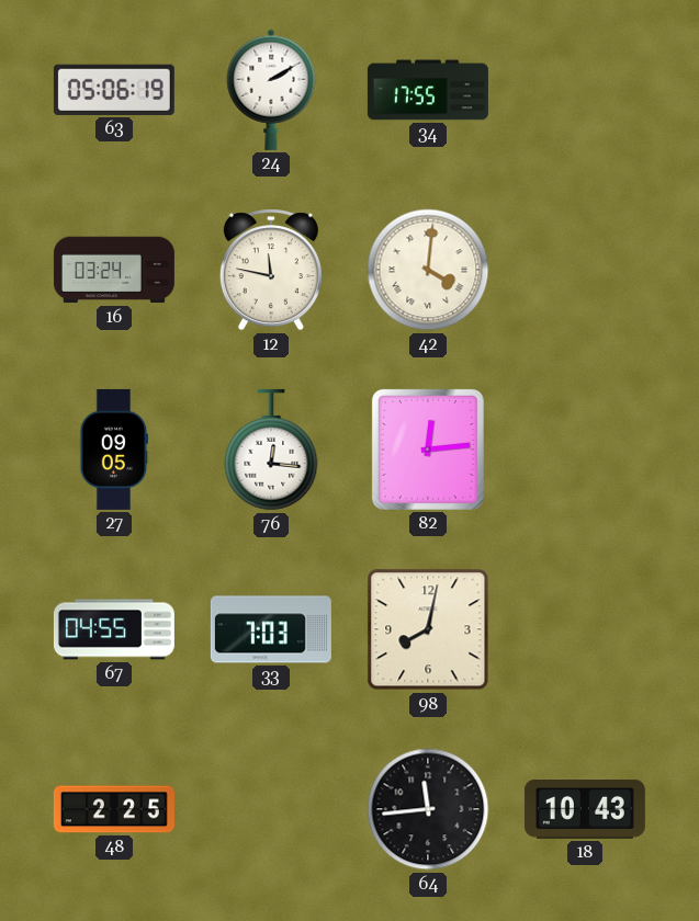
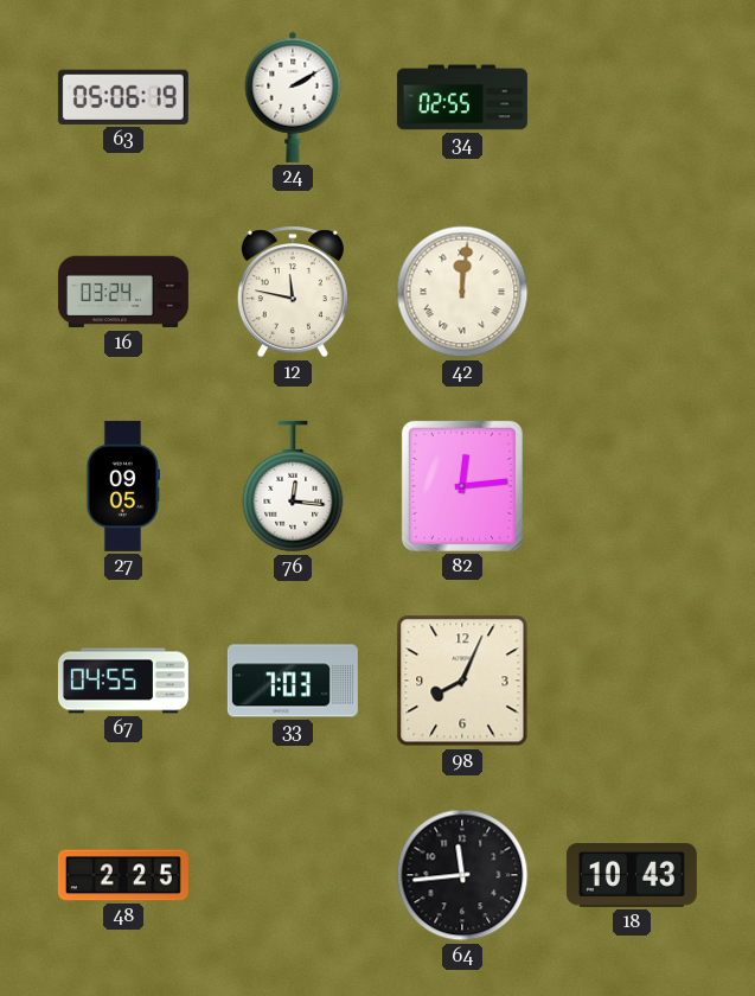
34: 17:55 -> 02:55 (462, 97)
42: 4:01 -> 12:01 (462, 292)
98: 8:02 -> 8:04 (462, 681)
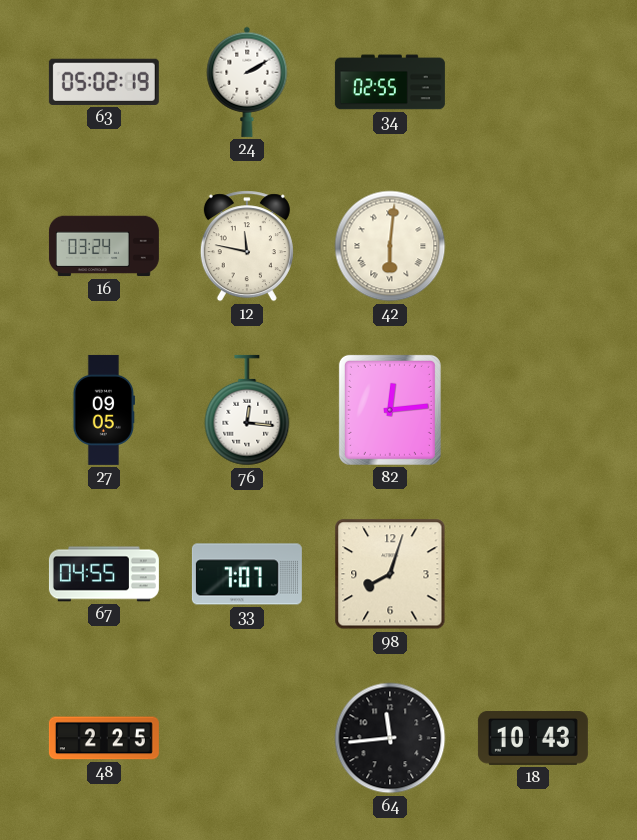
63: 05:06 -> 05:02 (104, 82)
42: 12:01 -> 6:01 (390, 246)
33: 7:03 -> 7:07 (247, 574)
98: 8:04 -> 8:03 (390, 574)
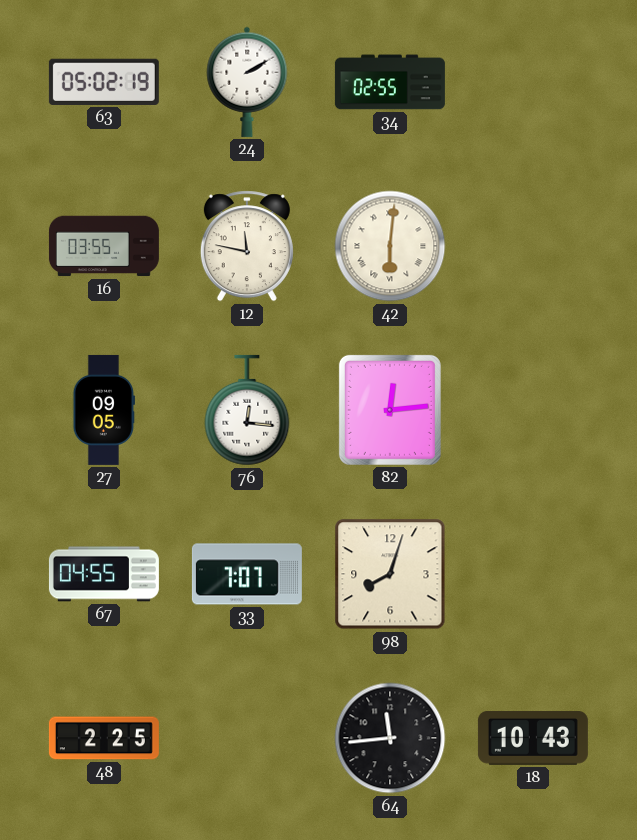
16: 03:24 -> 03:55 (104, 246)
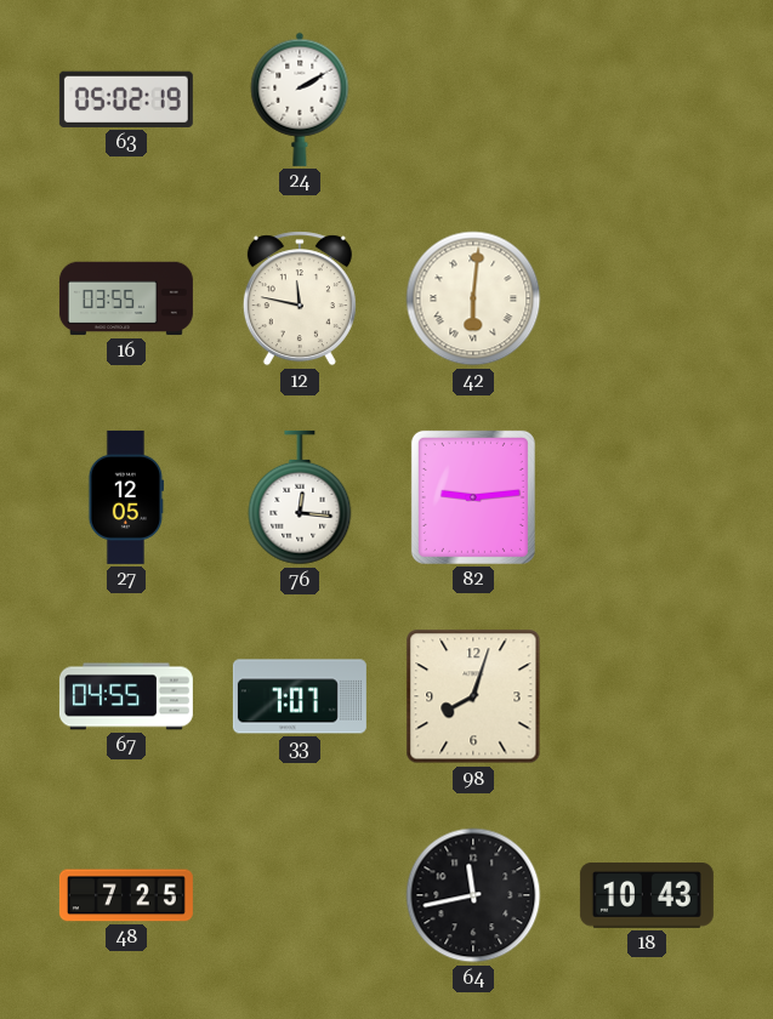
34: 02:55 -> none (390, 82)
27: 09:05 -> 12:05 (125, 497)
82: 12:14 -> 9:14 (473, 497)
48: 2:25 -> 7:25 (126, 895)
64: 11:44 -> 11:43 (473, 895)
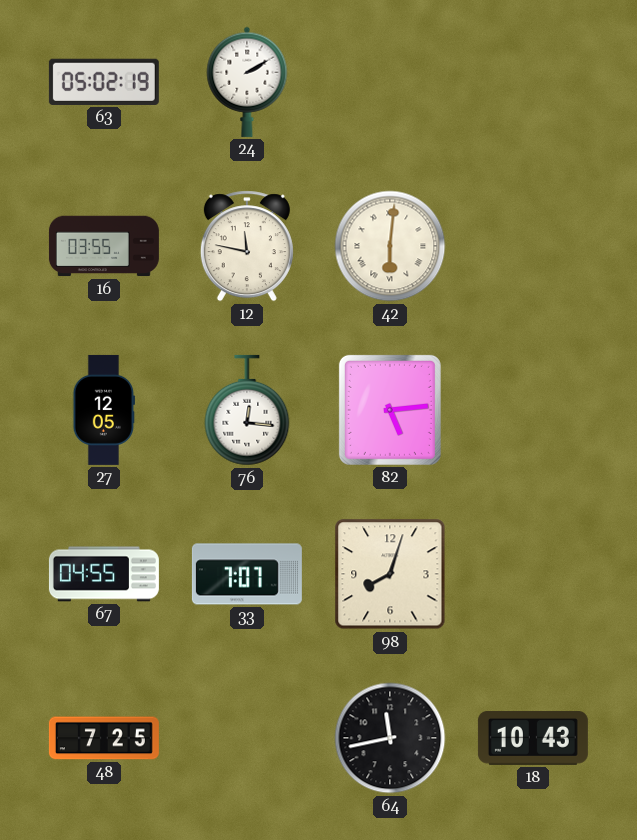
82: 9:14 -> 5:14 (390, 410)
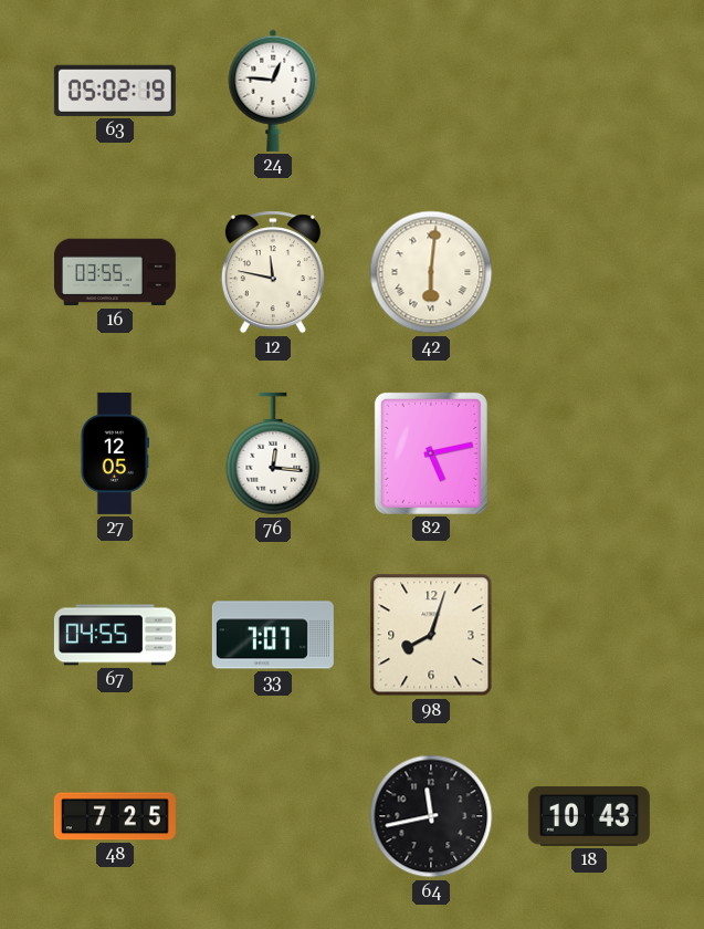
24: 2:10 -> 12:46 (273, 91)
82: 5:14 -> 5:13 (431, 453)
